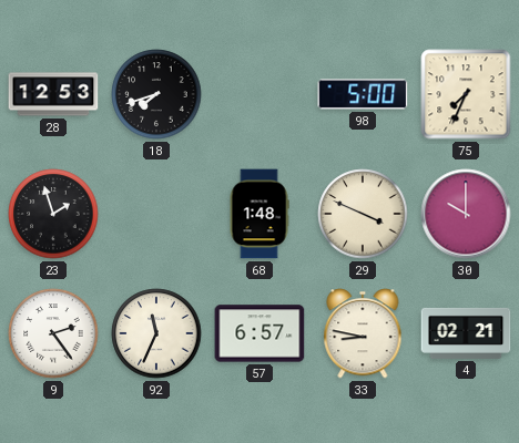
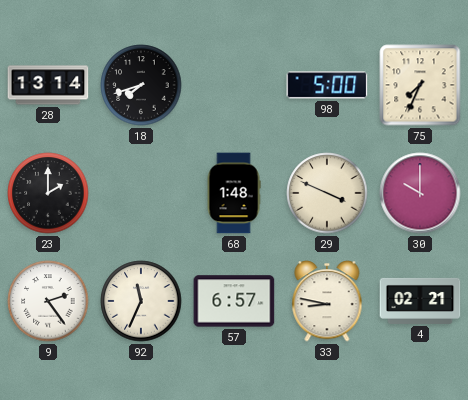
28: 12:53 -> 13:14 (48, 85)
23: 1:57 -> 2:00 (48, 193)
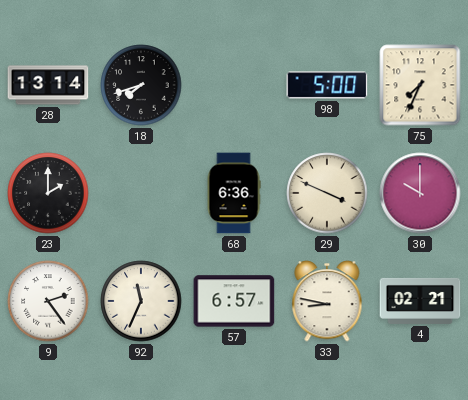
68: 1:48 -> 6:36 (234, 193)
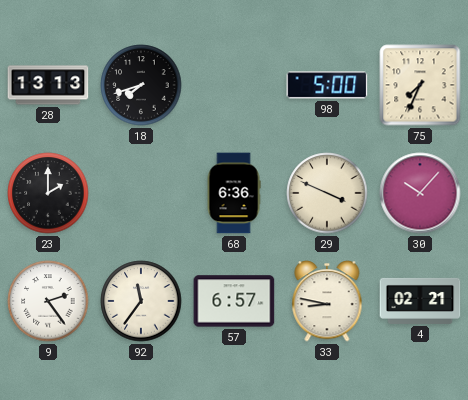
28: 13:14 -> 13:13 (48, 85)
30: 10:00 -> 10:07 (420, 193)
92: 11:34 -> 11:36 (141, 301)
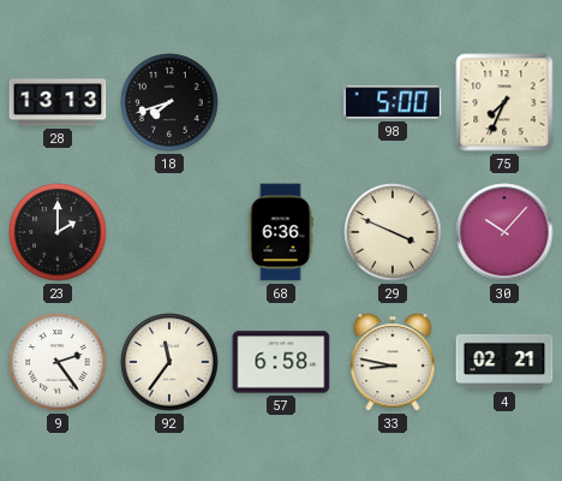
57: 6:57 -> 6:58 (281, 362)
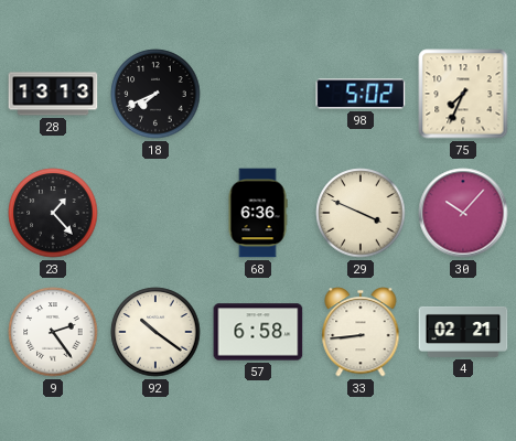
18: 7:42 -> 7:41 (155, 94)
98: 5:00 -> 5:02 (361, 94)
23: 2:00 -> 1:23 (53, 213)
92: 11:36 -> 10:21 (155, 332)
33: 8:47 -> 8:44 (361, 332)
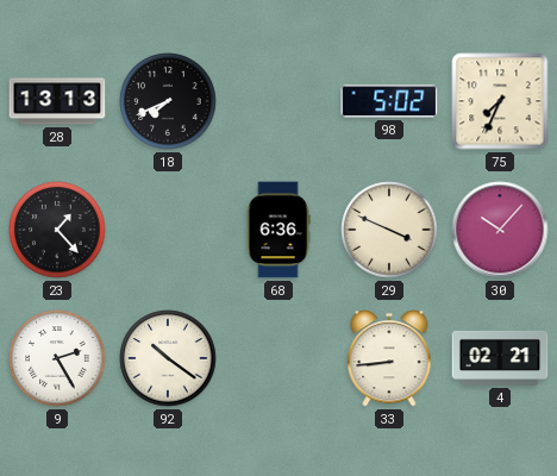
9: 2:24 -> 2:25 (57, 358)
57: 6:58 -> none (258, 332)
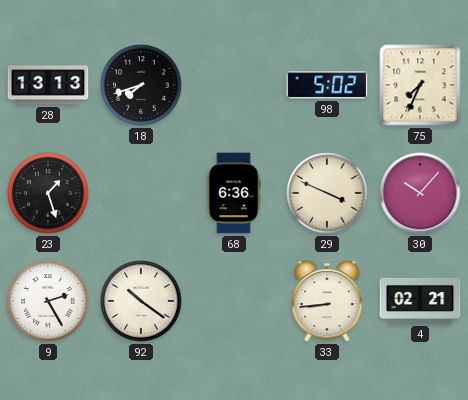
18: 7:41 -> 7:42 (141, 85)
23: 1:23 -> 1:27 (48, 193)
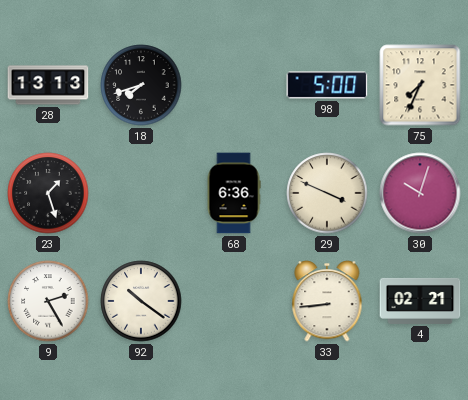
98: 5:02 -> 5:00 (327, 85)
30: 10:07 -> 10:03 (420, 193)
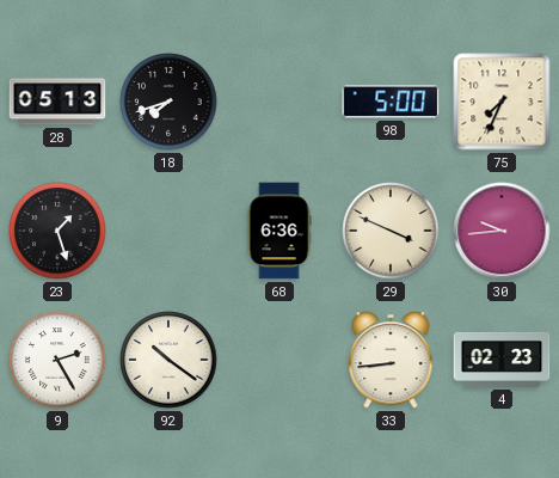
28: 13:13 -> 05:13 (57, 102)
30: 10:03 -> 9:44 (502, 231)
4: 02:21 -> 02:23 (502, 360)
